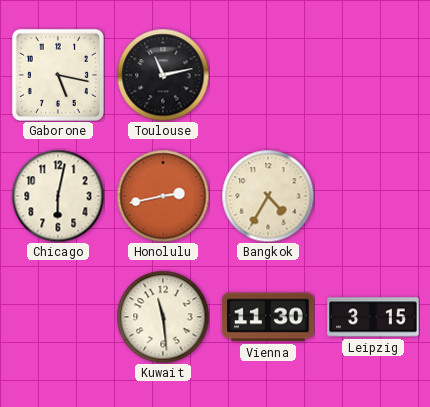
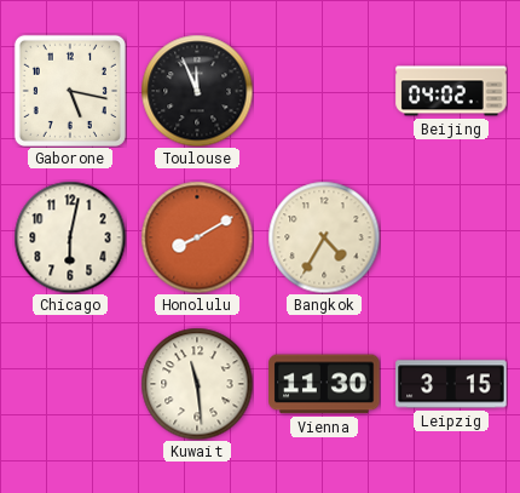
Toulouse: 11:13 -> 11:56 (197, 91)
Beijing: none -> 04:02 (451, 91)
Honolulu: 2:43 -> 8:10 (197, 237)
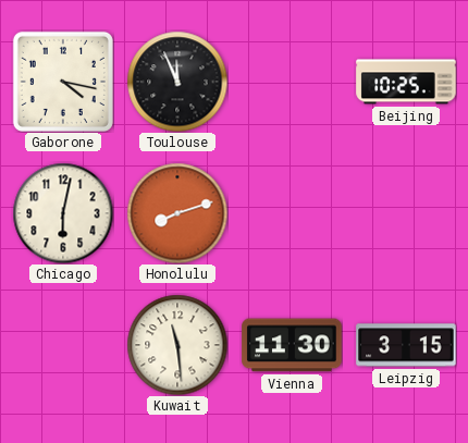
Gaborone: 5:17 -> 4:17 (63, 82)
Beijing: 04:02 -> 10:25 (406, 82)
Honolulu: 8:10 -> 8:12 (177, 213)
Bangkok: 4:35 -> none (324, 237)
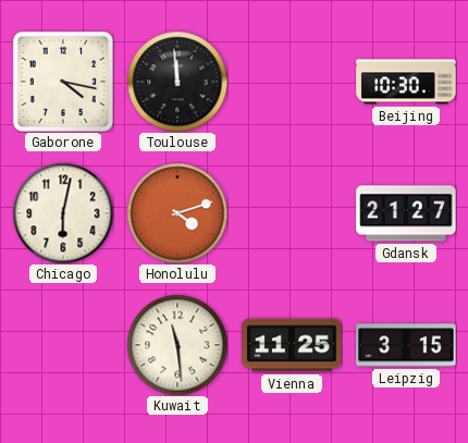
Toulouse: 11:56 -> 11:59 (177, 82)
Beijing: 10:25 -> 10:30 (406, 82)
Honolulu: 8:12 -> 4:12 (177, 213)
Gdansk: none -> 21:27 (406, 213)
Vienna: 11:30 -> 11:25 (292, 345)
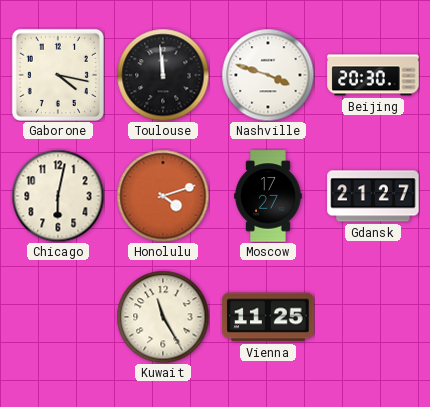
Nashville: none -> 3:48 (268, 75)
Beijing: 10:30 -> 20:30 (373, 75)
Moscow: none -> 17:27 (268, 196)
Kuwait: 11:29 -> 11:25 (163, 317)
Leipzig: 3:15 -> none (406, 345)
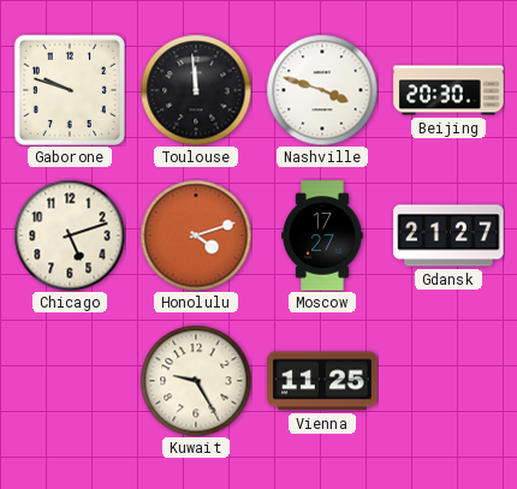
Gaborone: 4:17 -> 9:48 (70, 90)
Chicago: 6:02 -> 5:12 (70, 235)
Kuwait: 11:25 -> 9:25 (196, 381)
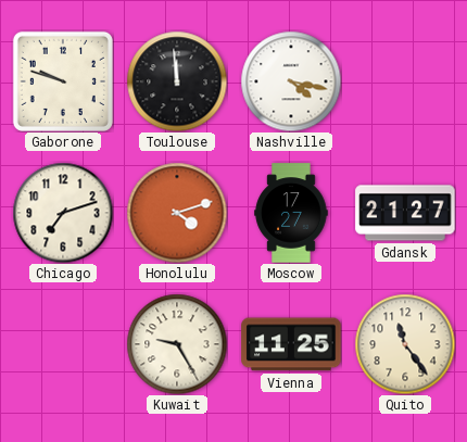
Nashville: 3:48 -> 4:17 (291, 81)
Beijing: 20:30 -> none (448, 90)
Chicago: 5:12 -> 7:12 (63, 213)
Quito: none -> 11:24 (405, 344)
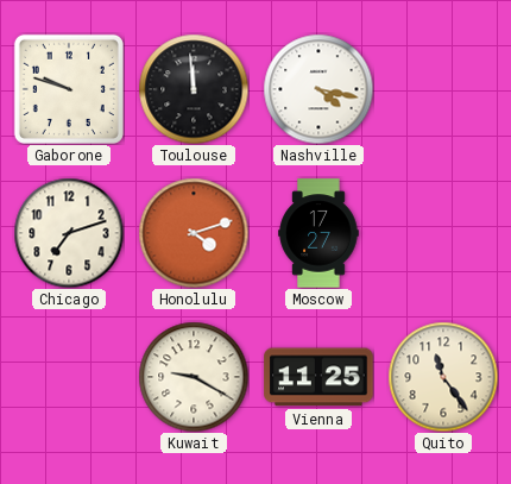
Gdansk: 21:27 -> none (405, 213)
Kuwait: 9:25 -> 9:20 (194, 377)
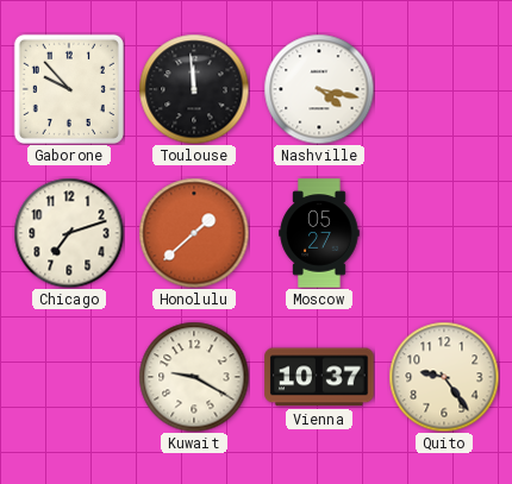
Gaborone: 9:48 -> 9:53 (69, 89)
Honolulu: 4:12 -> 1:38 (194, 233)
Moscow: 17:27 -> 05:27 (319, 233)
Vienna: 11:25 -> 10:37 (319, 377)
Quito: 11:24 -> 9:24 (444, 377)
